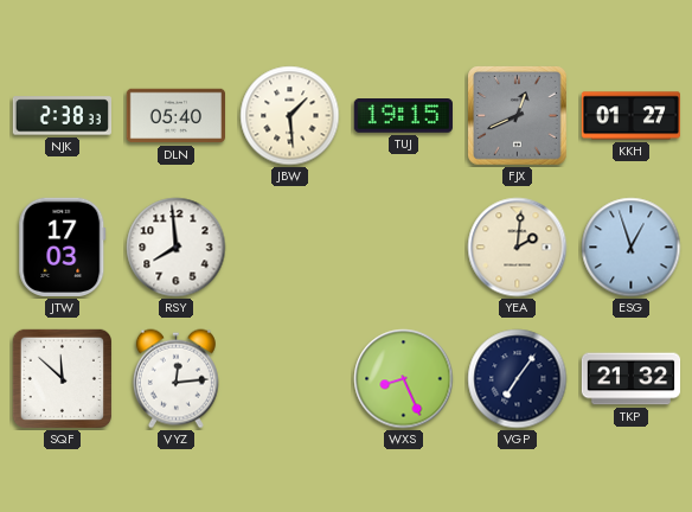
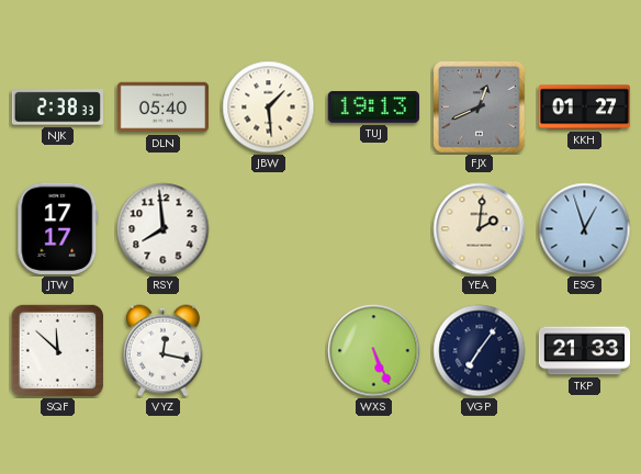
TUJ: 19:15 -> 19:13 (373, 108)
JTW: 17:03 -> 17:17 (58, 228)
VYZ: 12:14 -> 12:17 (162, 351)
WXS: 8:26 -> 5:26 (374, 351)
TKP: 21:32 -> 21:33 (585, 351)
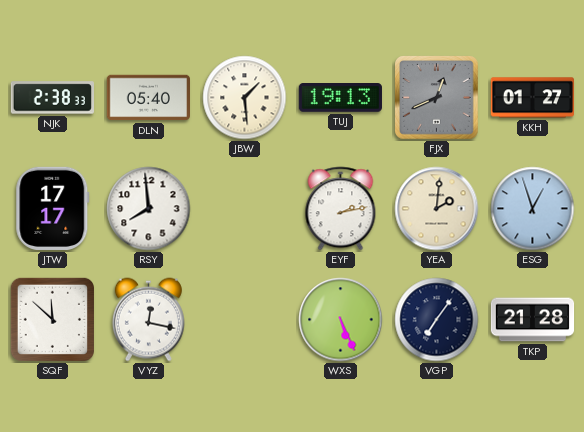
EYF: none -> 2:13 (341, 209)
TKP: 21:33 -> 21:28 (533, 320)
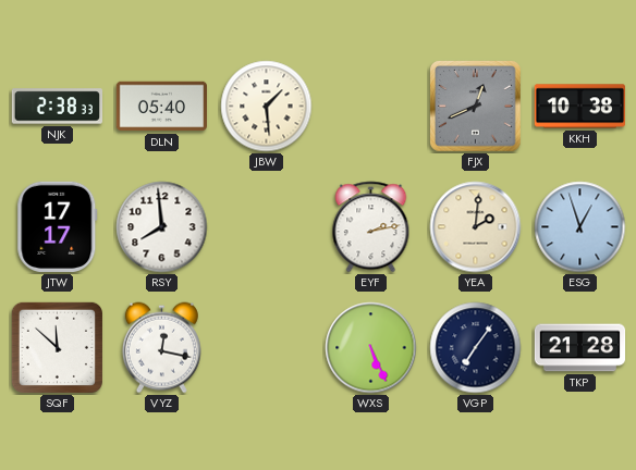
TUJ: 19:13 -> none (340, 98)
KKH: 01:27 -> 10:38 (579, 107)
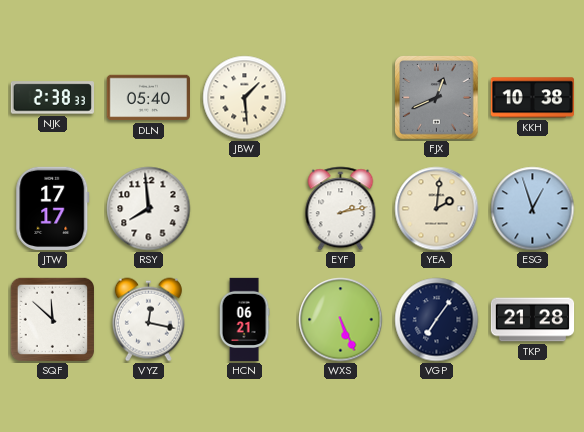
HCN: none -> 06:21 (244, 320)
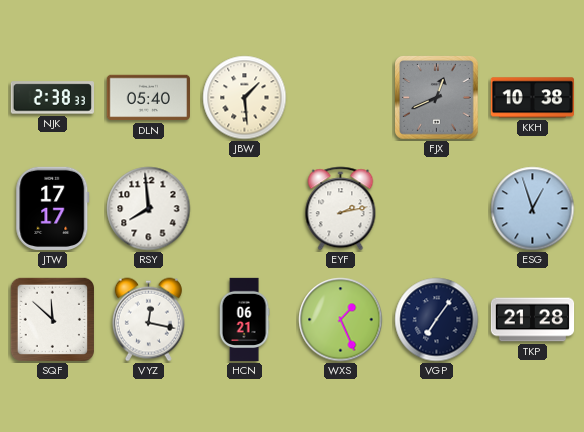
YEA: 2:01 -> none (437, 209)
WXS: 5:26 -> 1:26 (341, 320)
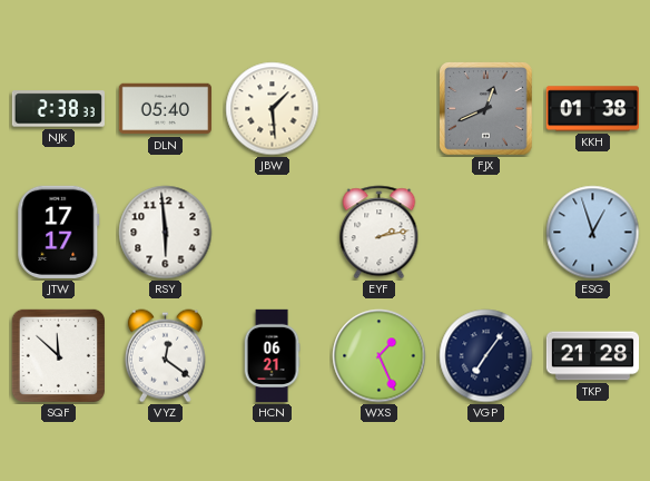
KKH: 10:38 -> 01:38 (592, 109)
RSY: 7:59 -> 5:59 (166, 233)
VYZ: 12:17 -> 12:21 (165, 356)
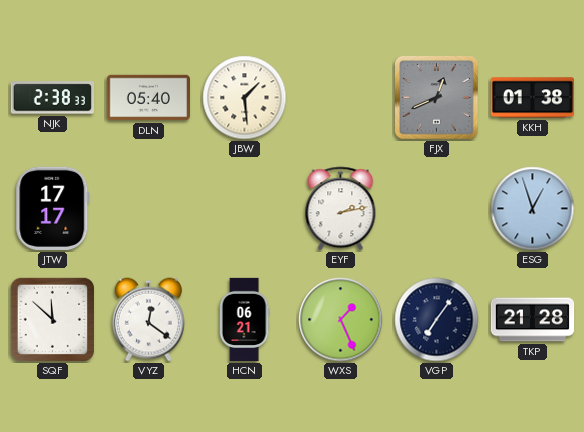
RSY: 5:59 -> none (166, 233)
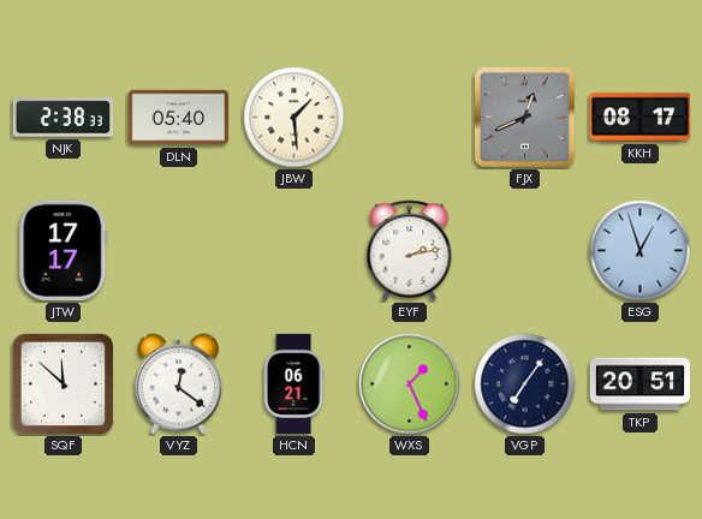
KKH: 01:38 -> 08:17 (639, 118)
TKP: 21:28 -> 20:51 (641, 384)
